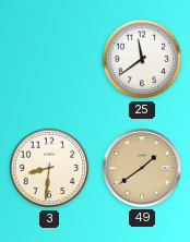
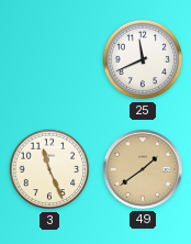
25: 11:39 -> 11:41 (143, 59)
3: 8:31 -> 11:26 (49, 169)
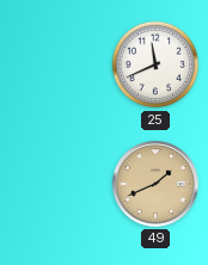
3: 11:26 -> none (49, 169)
49: 1:39 -> 1:41 (155, 184)
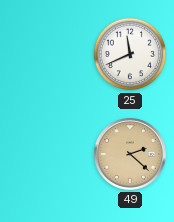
49: 1:41 -> 2:22 (130, 154)
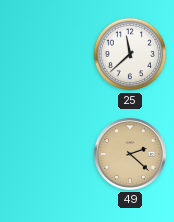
25: 11:41 -> 11:38 (130, 54)
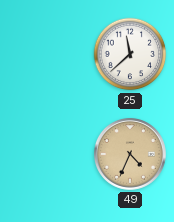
49: 2:22 -> 4:34 (130, 154)
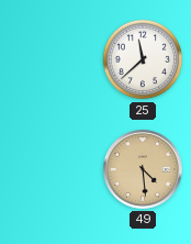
49: 4:34 -> 4:29 (143, 169)
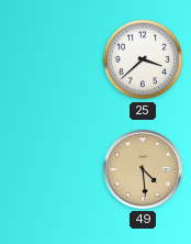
25: 11:38 -> 3:38 (143, 59)
